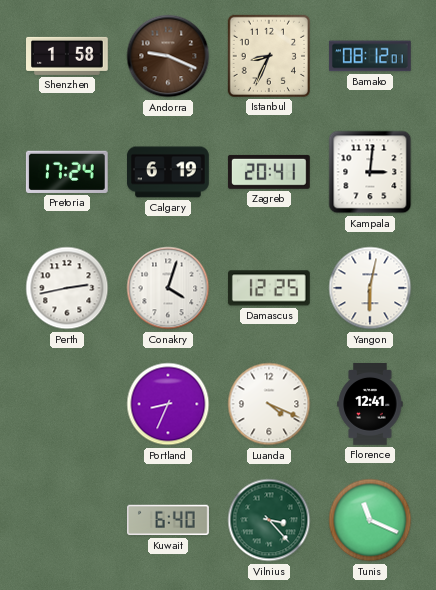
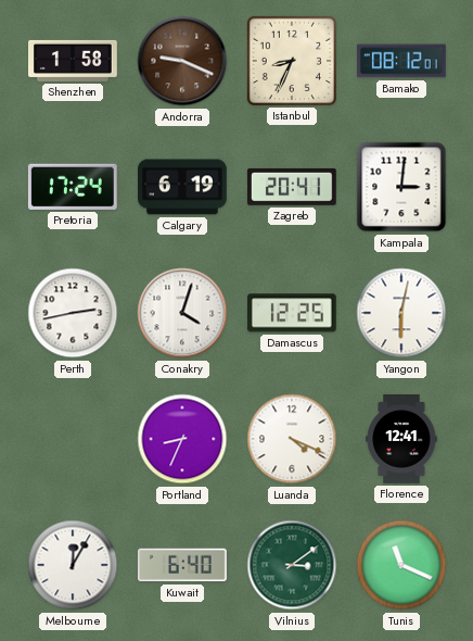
Melbourne: none -> 12:05 (73, 565)
Vilnius: 3:23 -> 3:09 (292, 565)
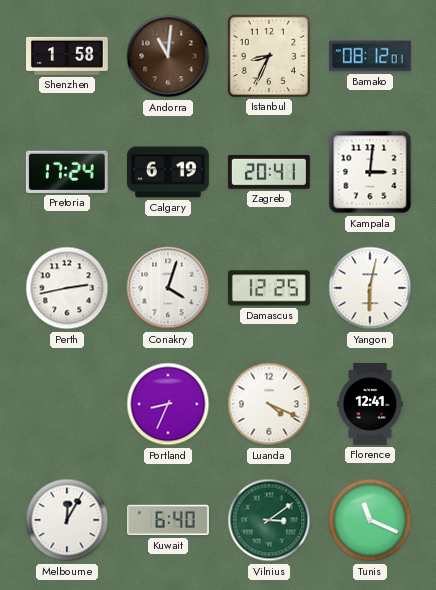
Andorra: 9:19 -> 11:01 (168, 56)
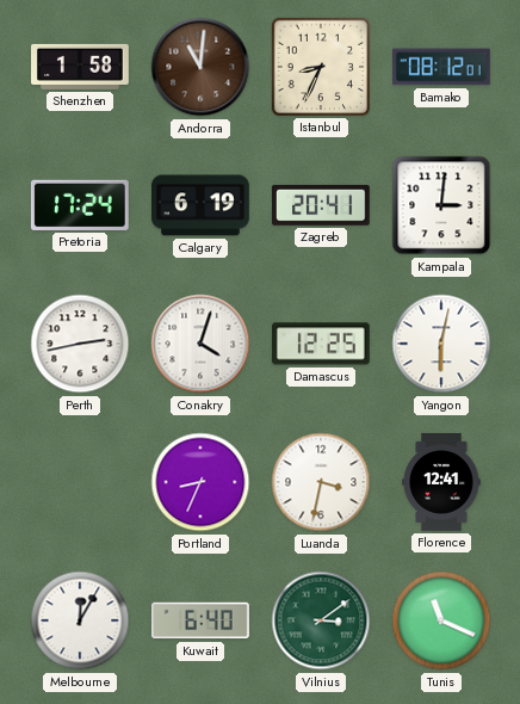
Luanda: 4:19 -> 3:32 (321, 482)
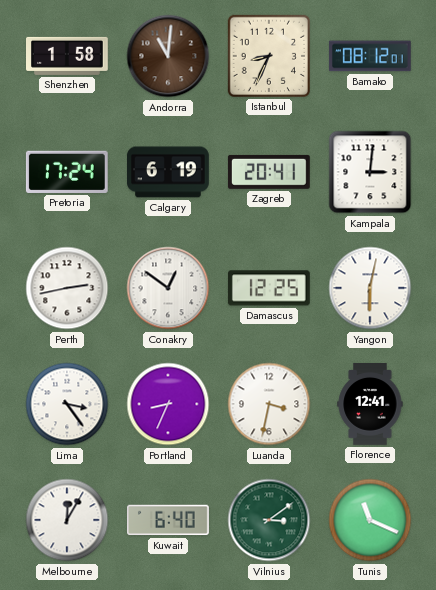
Conakry: 4:03 -> 12:51 (168, 288)
Lima: none -> 3:24 (67, 404)
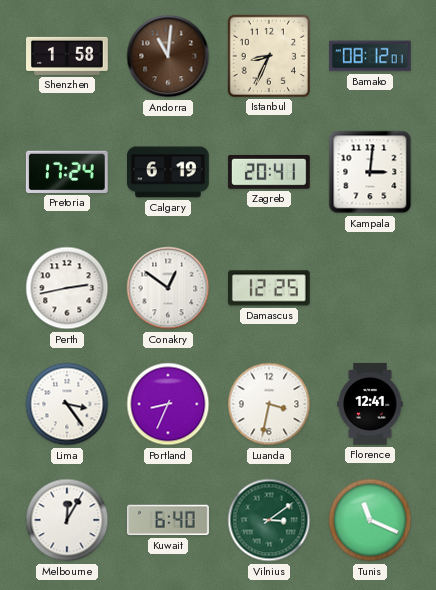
Yangon: 6:02 -> none (370, 288)
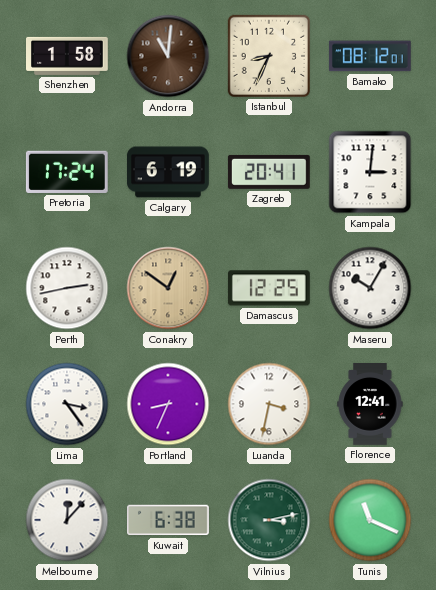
Conakry dial: white -> champagne (168, 288)
Maseru: none -> 10:05 (370, 288)
Melbourne: 12:05 -> 12:07 (67, 520)
Kuwait: 6:40 -> 6:38 (169, 520)
Vilnius: 3:09 -> 3:13 (269, 520)
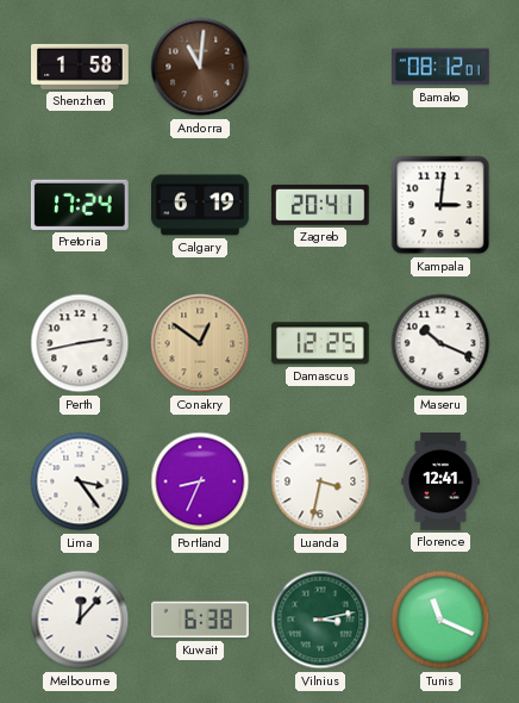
Istanbul: 8:34 -> none (269, 56)
Maseru: 10:05 -> 10:19 (440, 343)
